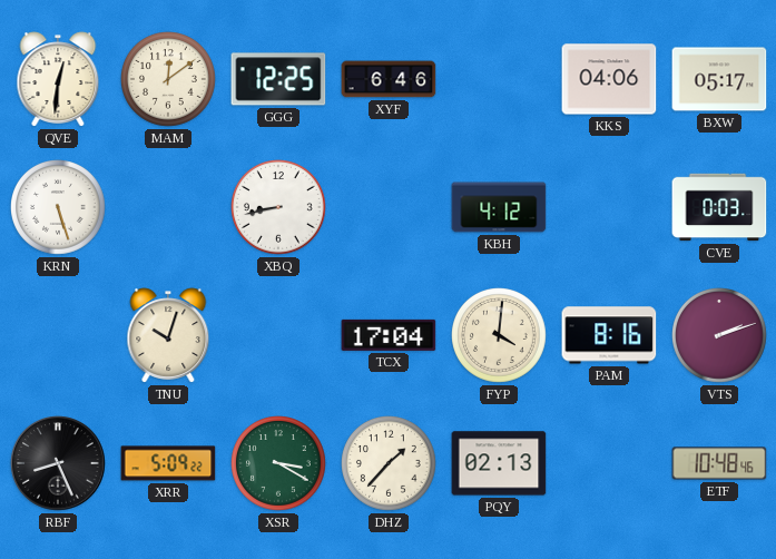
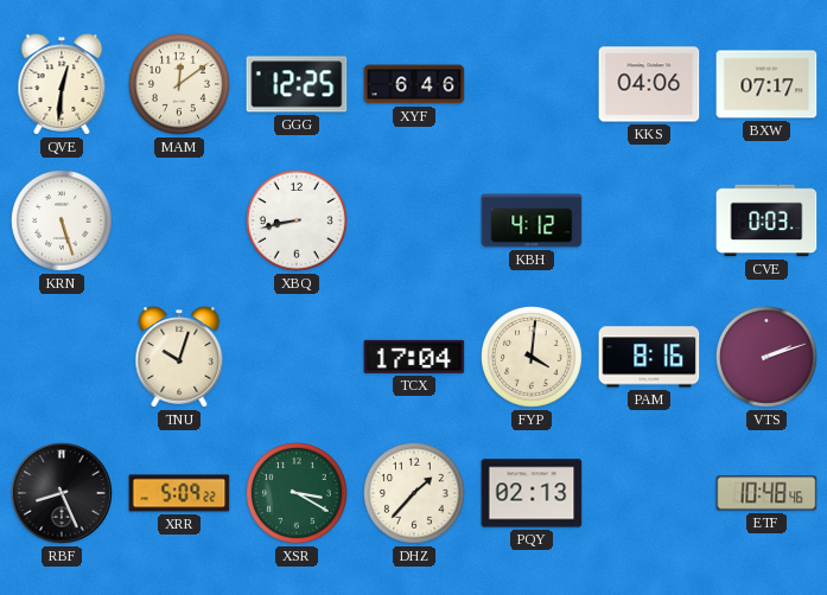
BXW: 05:17 -> 07:17 (766, 84)
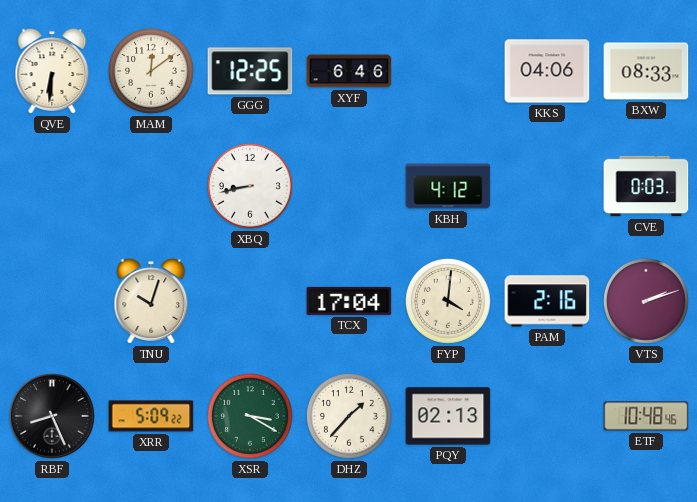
QVE: 12:31 -> 6:31 (52, 71)
BXW: 07:17 -> 08:33 (646, 71)
KRN: 5:27 -> none (63, 222)
PAM: 8:16 -> 2:16 (547, 301)
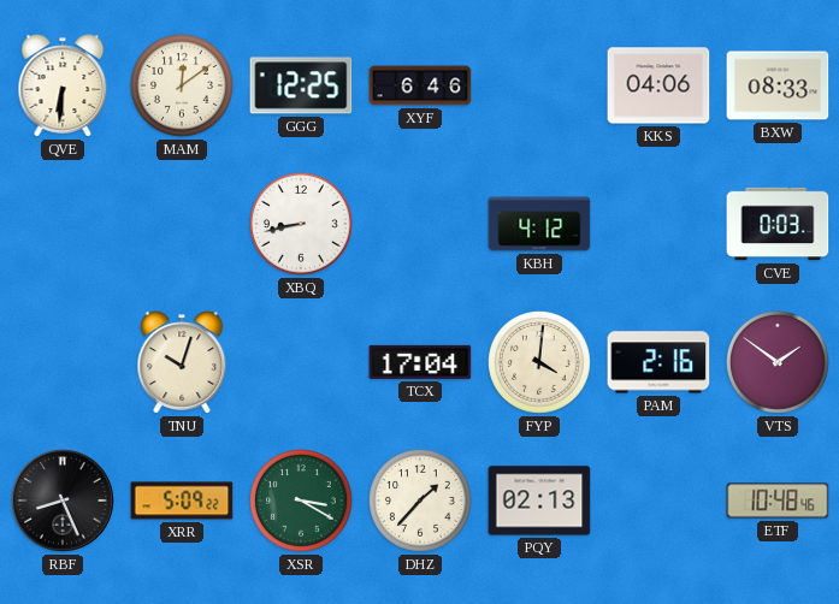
VTS: 2:12 -> 1:51 (779, 363)
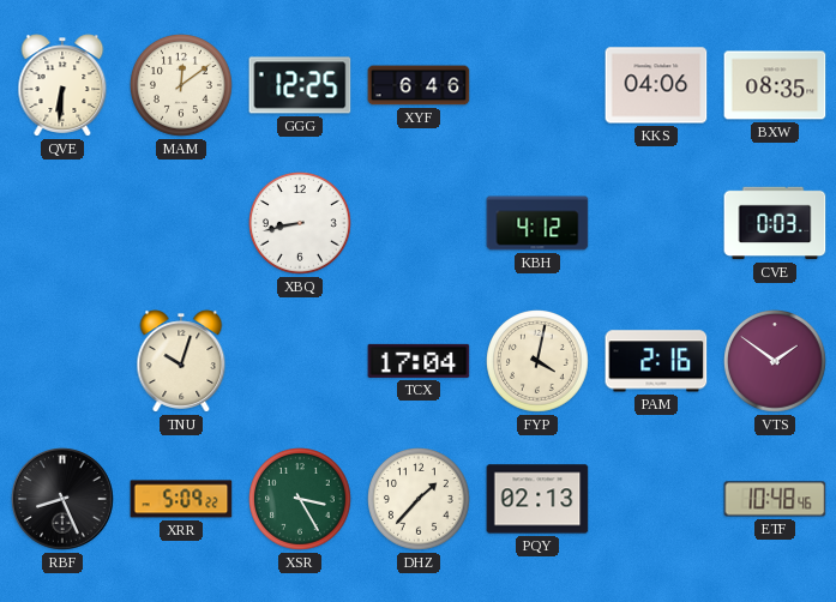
BXW: 08:33 -> 08:35 (775, 85)
FYP: 4:01 -> 4:02 (539, 362)
XSR: 3:20 -> 3:25 (301, 500)
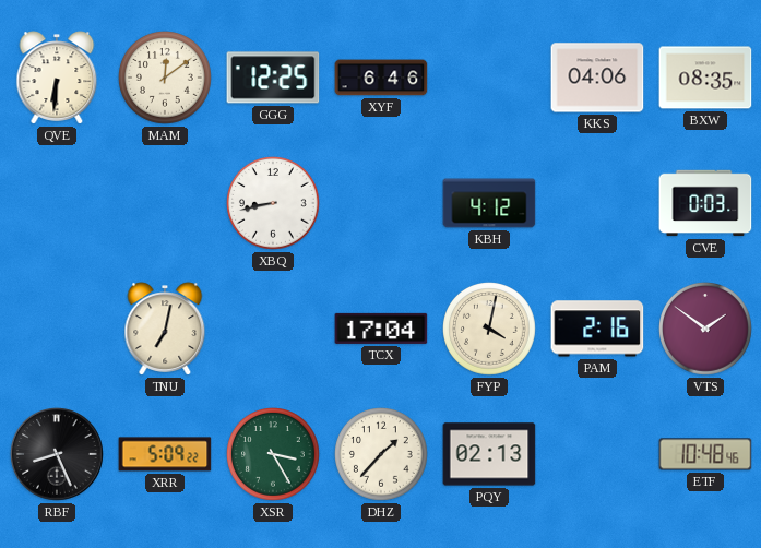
TNU: 10:03 -> 7:02 (165, 329)
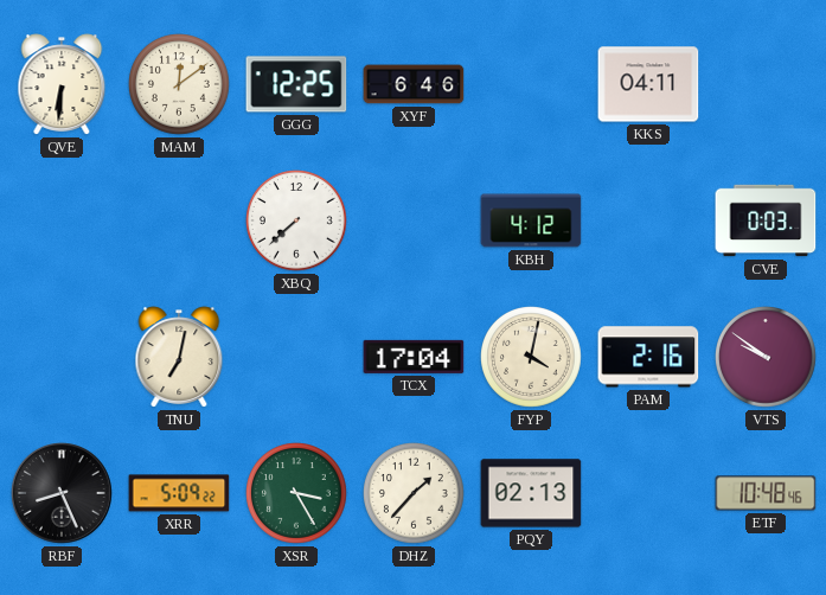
KKS: 04:06 -> 04:11 (648, 84)
BXW: 08:35 -> none (705, 78)
XBQ: 8:43 -> 7:38 (297, 222)
VTS: 1:51 -> 9:51 (767, 358)
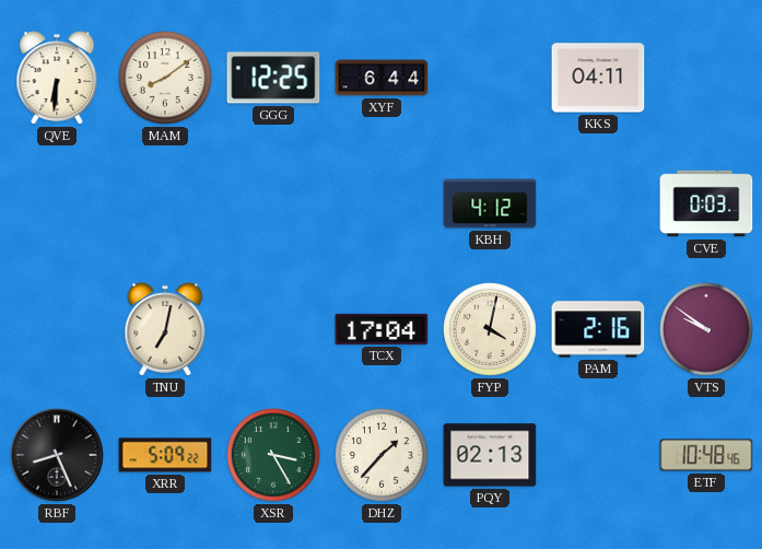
MAM: 12:09 -> 8:09 (166, 79)
XYF: 6:46 -> 6:44 (382, 78)
XBQ: 7:38 -> none (297, 222)
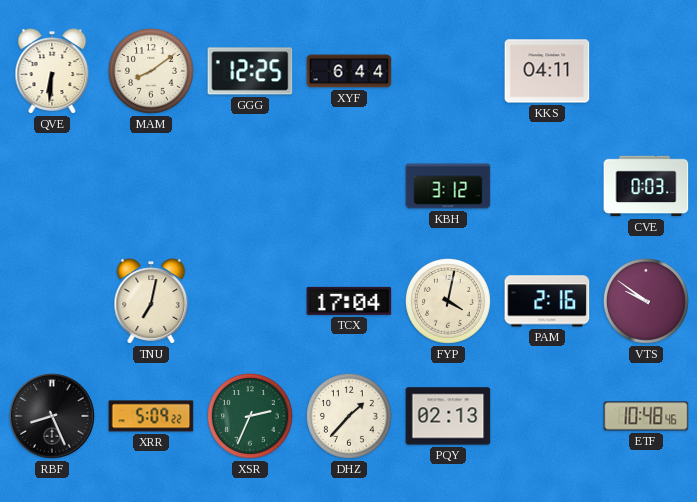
KBH: 4:12 -> 3:12 (448, 186)
XSR: 3:25 -> 2:34 (251, 417)
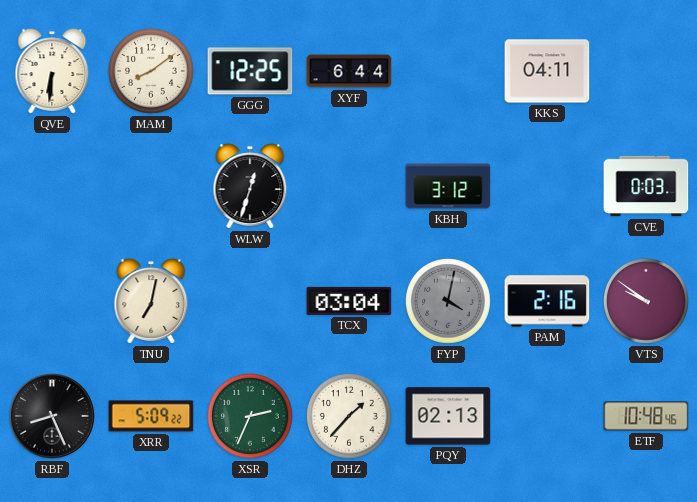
WLW: none -> 12:33 (250, 186)
TCX: 17:04 -> 03:04 (349, 301)
FYP dial: cream -> grey (449, 302)
